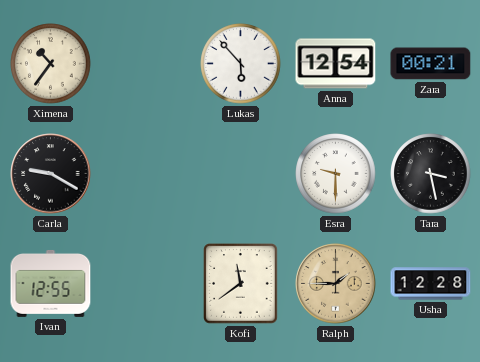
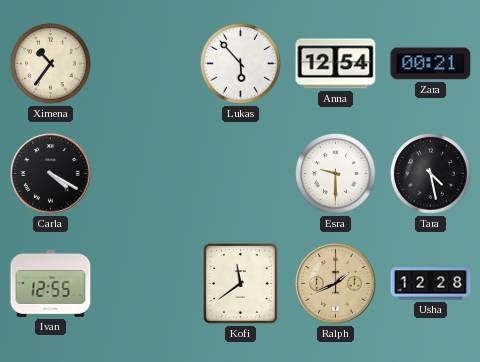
Carla: 9:20 -> 4:20 (51, 174)
Tara: 3:28 -> 4:28 (431, 174)
Ralph: 1:45 -> 1:41 (336, 284)
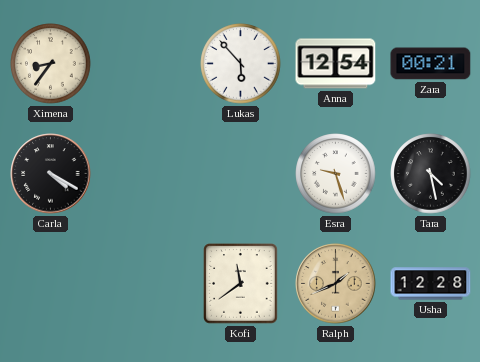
Ximena: 10:36 -> 8:36 (51, 64)
Esra: 9:30 -> 9:27 (336, 174)
Ivan: 12:55 -> none (51, 283)
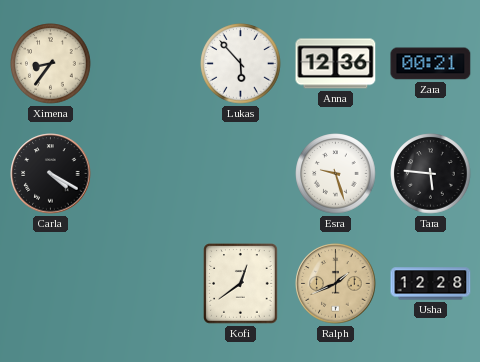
Anna: 12:54 -> 12:36 (336, 64)
Tara: 4:28 -> 5:46 (431, 174)
Kofi: 11:39 -> 12:39 (241, 284)
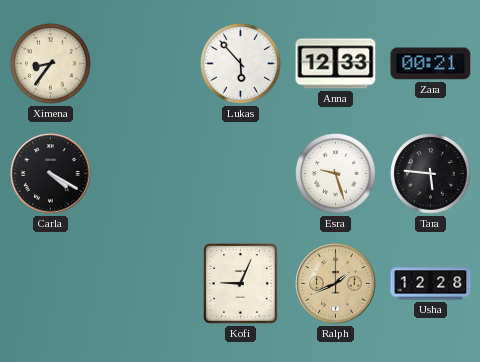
Anna: 12:36 -> 12:33 (336, 64)
Kofi: 12:39 -> 9:04 (241, 284)
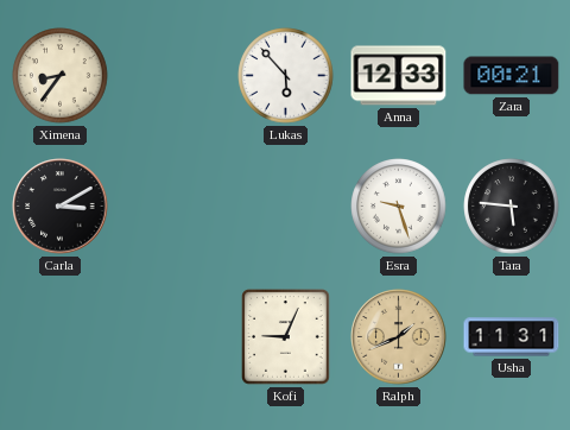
Carla: 4:20 -> 3:10 (61, 207)
Usha: 12:28 -> 11:31 (512, 337)
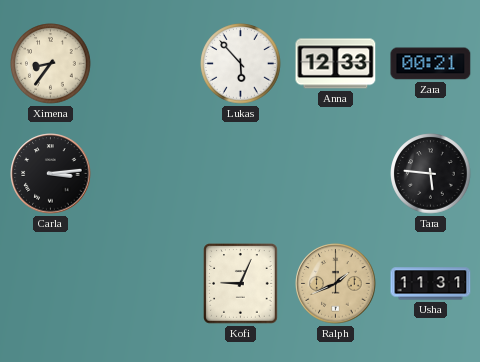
Carla: 3:10 -> 3:14 (51, 174)
Esra: 9:27 -> none (399, 207)
